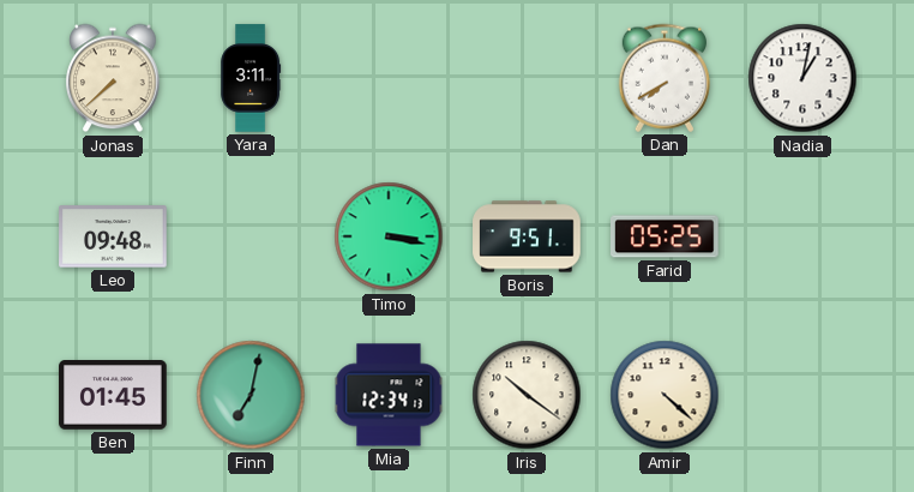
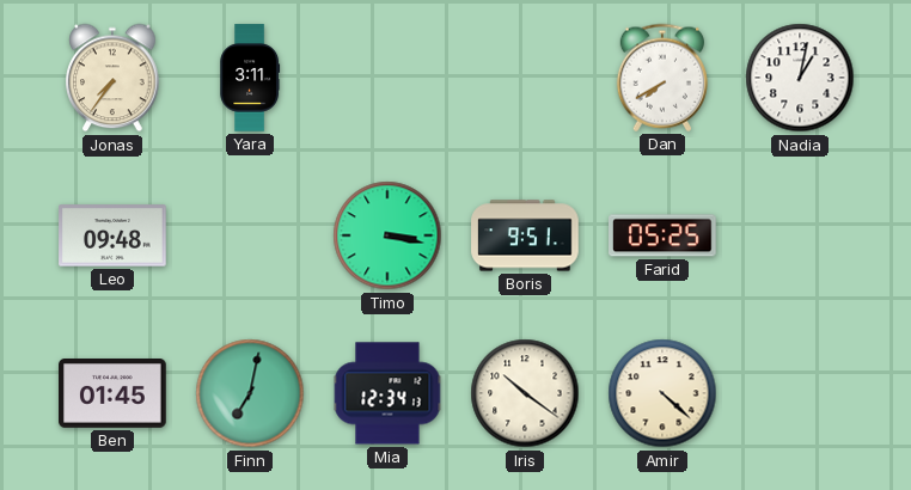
Jonas: 7:38 -> 7:36 (112, 78)
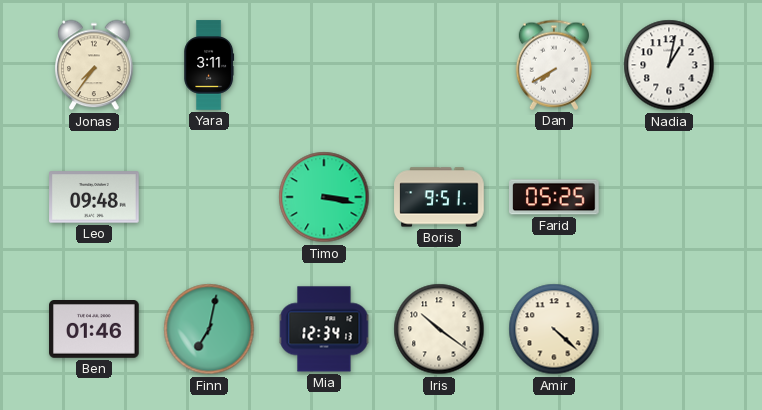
Ben: 01:45 -> 01:46 (94, 330)
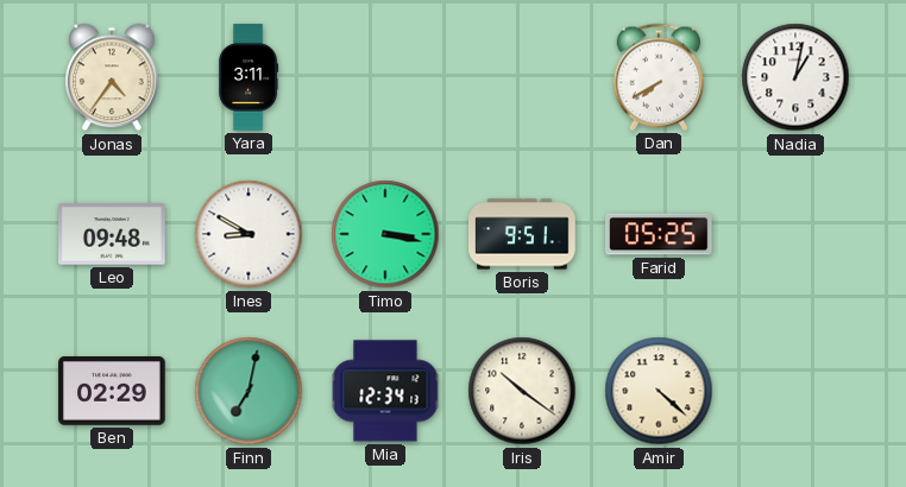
Jonas: 7:36 -> 4:36 (112, 77)
Ines: none -> 8:50 (248, 234)
Ben: 01:46 -> 02:29 (112, 392)
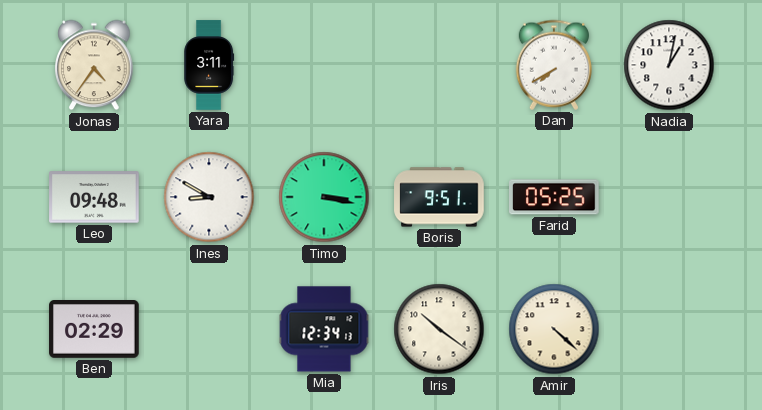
Finn: 7:02 -> none (248, 391)
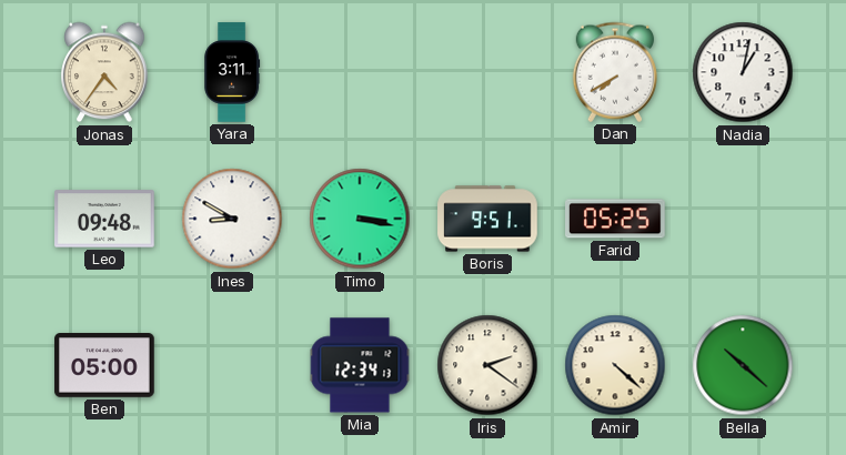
Ben: 02:29 -> 05:00 (104, 366)
Iris: 10:21 -> 2:21 (487, 365)
Bella: none -> 10:22 (743, 365)
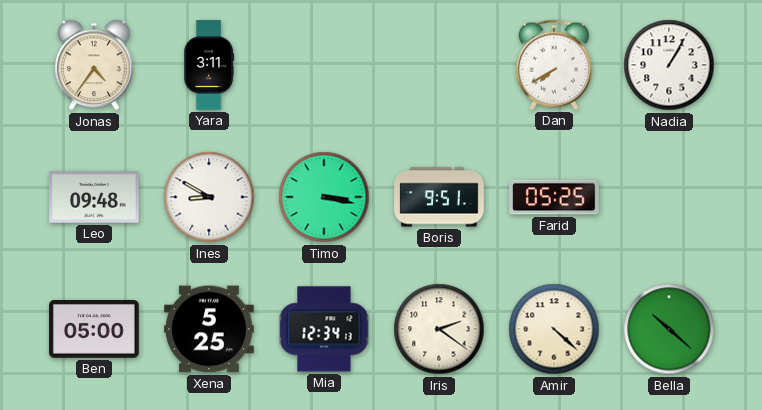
Nadia: 1:02 -> 1:05 (669, 65)
Xena: none -> 5:25 (209, 329)
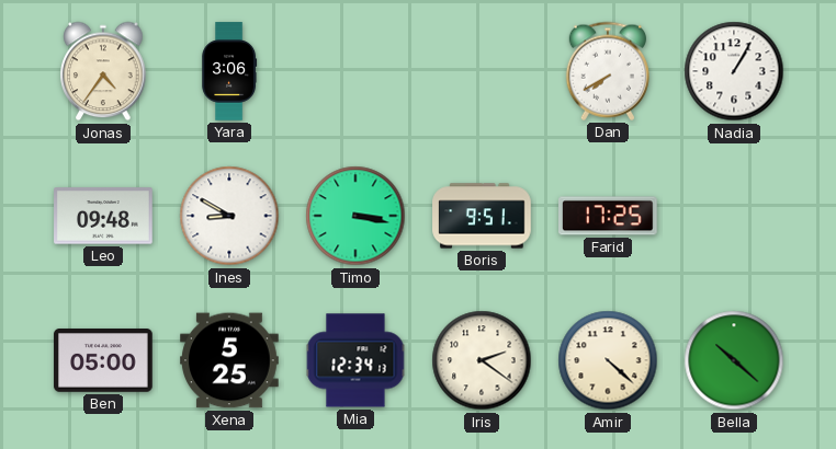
Yara: 3:11 -> 3:06 (229, 71)
Farid: 05:25 -> 17:25 (609, 216)
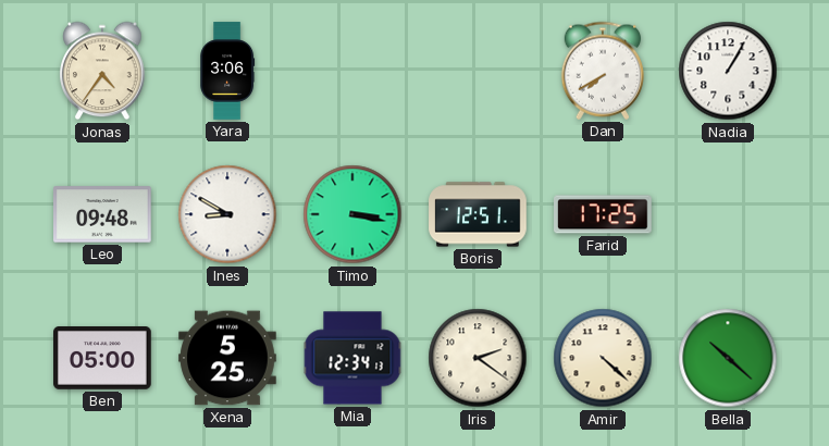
Boris: 9:51 -> 12:51 (478, 214)
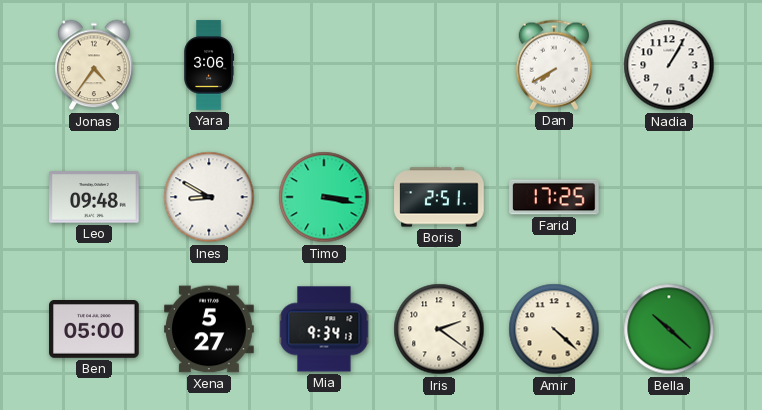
Boris: 12:51 -> 2:51 (439, 197)
Xena: 5:25 -> 5:27 (209, 329)
Mia: 12:34 -> 9:34 (324, 329)
